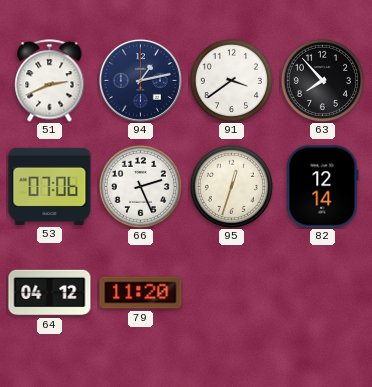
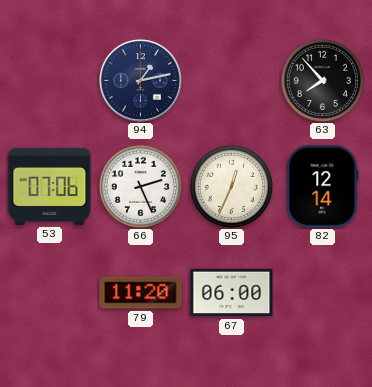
51: 2:41 -> none (50, 81)
91: 3:39 -> none (231, 80)
95: 12:33 -> 12:34 (231, 186)
64: 04:12 -> none (50, 293)
67: none -> 06:00 (232, 293)
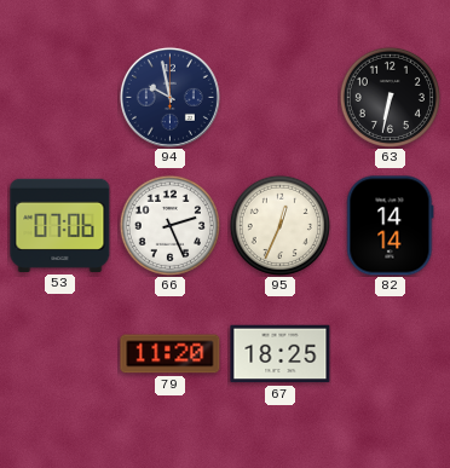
94: 1:13 -> 9:58 (169, 97)
63: 7:53 -> 6:32 (390, 97)
82: 12:14 -> 14:14 (391, 226)
67: 06:00 -> 18:25 (281, 354)
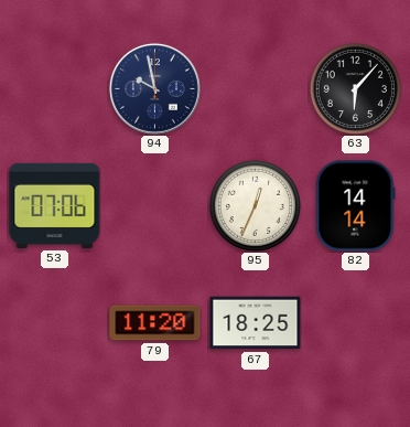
63: 6:32 -> 6:07 (355, 88)
66: 2:26 -> none (169, 225)
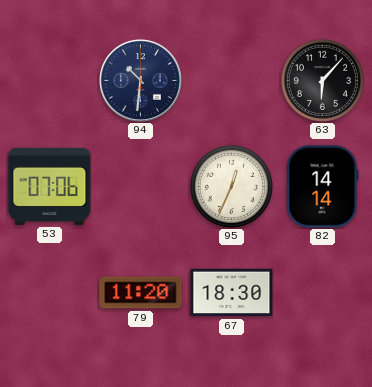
94: 9:58 -> 10:31 (140, 80)
67: 18:25 -> 18:30 (232, 293)
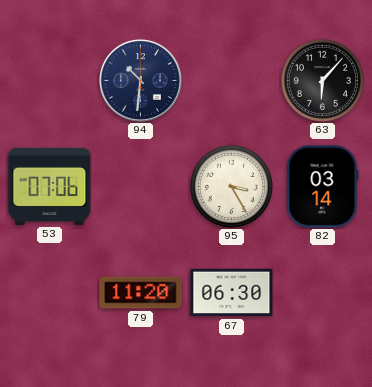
95: 12:34 -> 3:25 (231, 186)
82: 14:14 -> 03:14 (323, 187)
67: 18:30 -> 06:30 (232, 293)
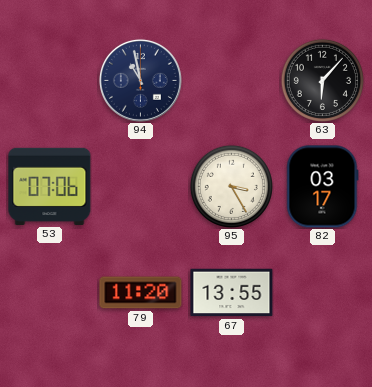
94: 10:31 -> 10:58 (140, 80)
82: 03:14 -> 03:17 (323, 187)
67: 06:30 -> 13:55 (232, 293)
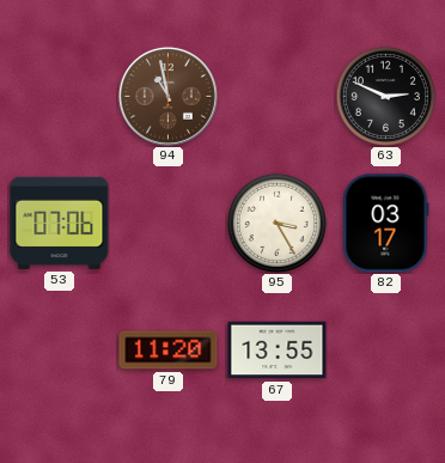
94 dial: navy -> brown (167, 96)
63: 6:07 -> 2:49 (385, 96)
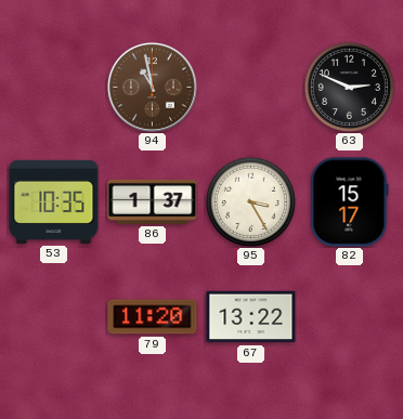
53: 07:06 -> 10:35 (54, 201)
86: none -> 1:37 (153, 201)
82: 03:17 -> 15:17 (350, 202)
67: 13:55 -> 13:22 (251, 317)
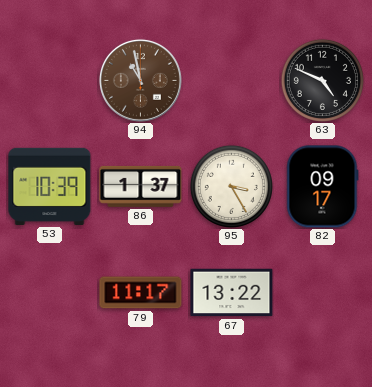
63: 2:49 -> 4:49 (322, 80)
53: 10:35 -> 10:39 (50, 186)
82: 15:17 -> 09:17 (323, 187)
79: 11:20 -> 11:17 (141, 293)
